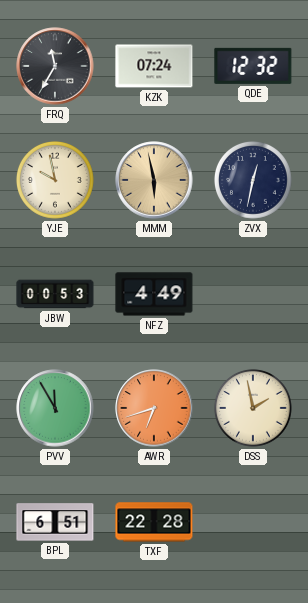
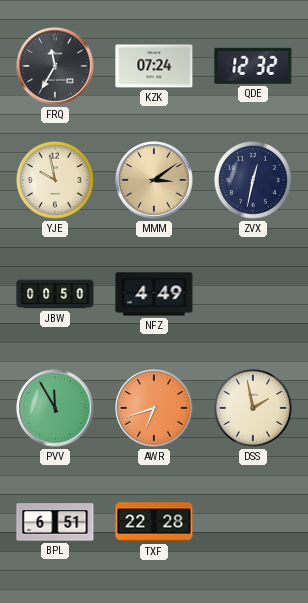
MMM: 5:58 -> 3:09 (154, 180)
JBW: 00:53 -> 00:50 (55, 294)
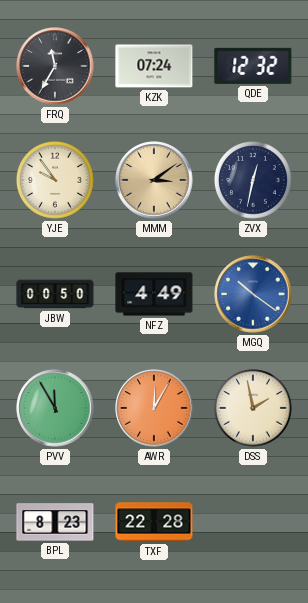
YJE: 9:58 -> 9:54 (55, 180)
MGQ: none -> 10:21 (253, 294)
AWR: 6:42 -> 12:05 (154, 408)
BPL: 6:51 -> 8:23 (55, 522)
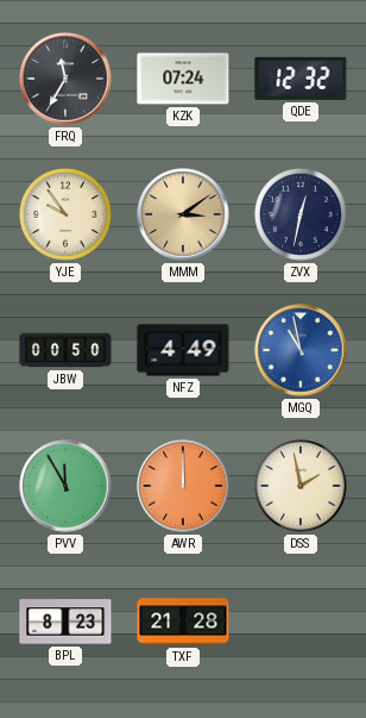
MGQ: 10:21 -> 10:58 (301, 350)
AWR: 12:05 -> 12:00 (183, 486)
TXF: 22:28 -> 21:28 (183, 622)
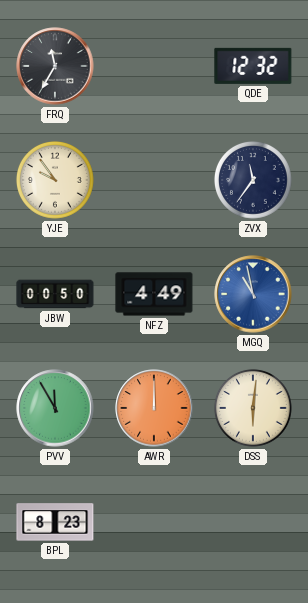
KZK: 07:24 -> none (183, 79)
MMM: 3:09 -> none (183, 214)
ZVX: 12:32 -> 11:36 (253, 180)
DSS: 1:58 -> 6:01 (253, 408)
TXF: 21:28 -> none (183, 622)
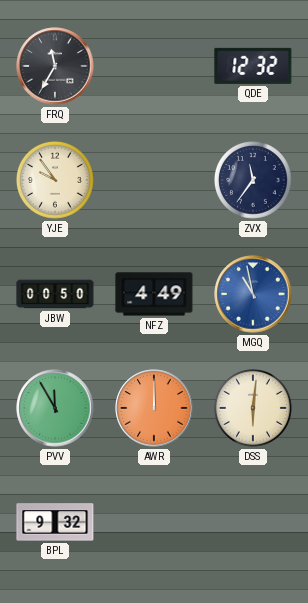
BPL: 8:23 -> 9:32 (55, 522)
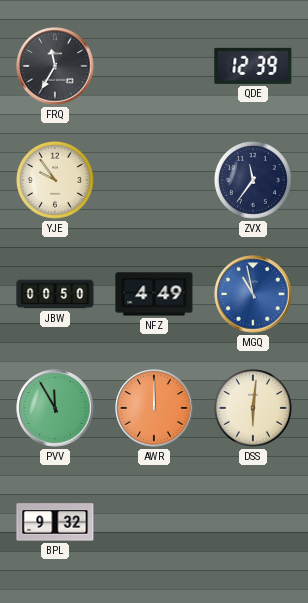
QDE: 12:32 -> 12:39 (253, 66)
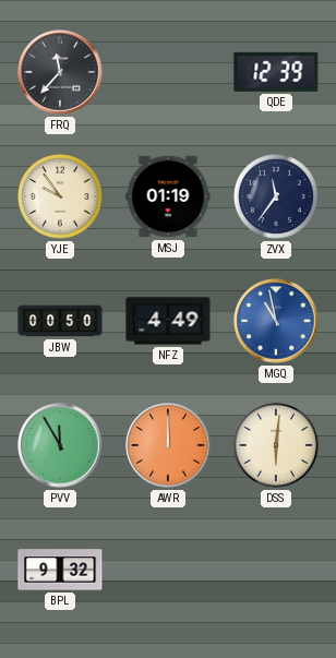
FRQ: 11:35 -> 11:37 (60, 72)
MSJ: none -> 01:19 (168, 196)
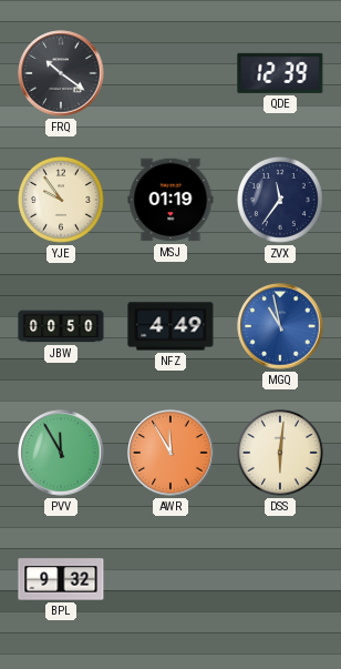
FRQ: 11:37 -> 10:21 (61, 73)
AWR: 12:00 -> 11:55 (170, 453)
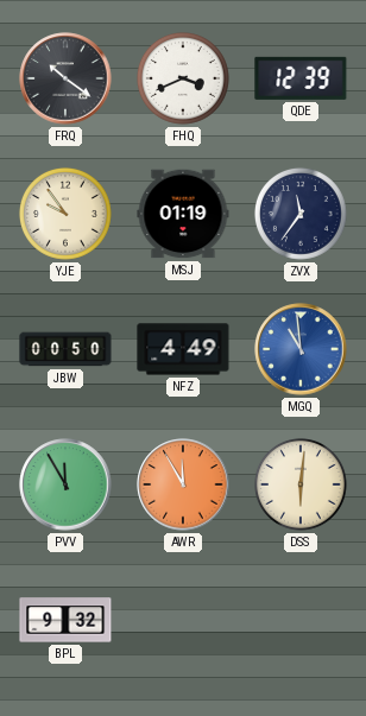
FHQ: none -> 3:41 (183, 78)
MGQ: 10:58 -> 10:59 (301, 349)
